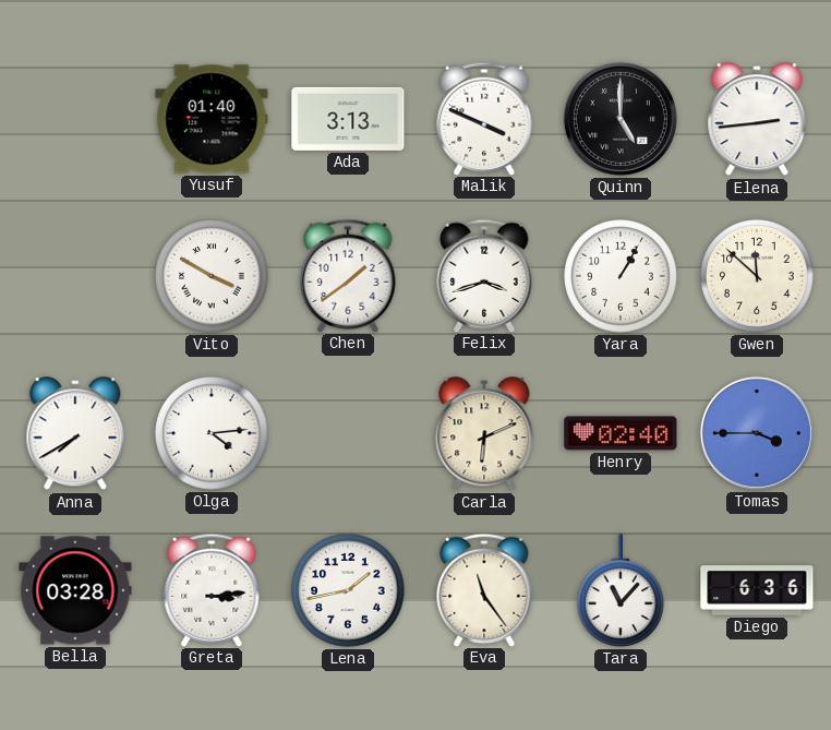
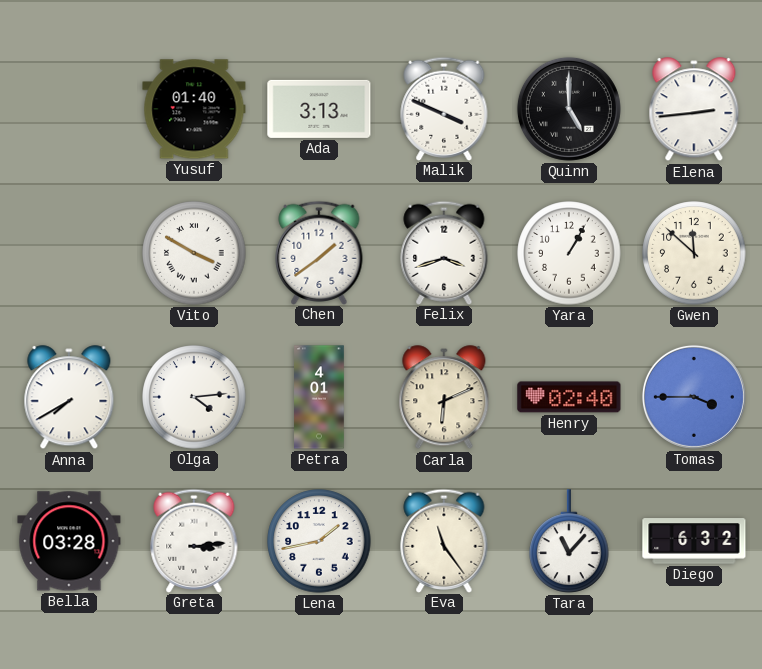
Petra: none -> 4:01 (319, 397)
Diego: 6:36 -> 6:32 (694, 541)
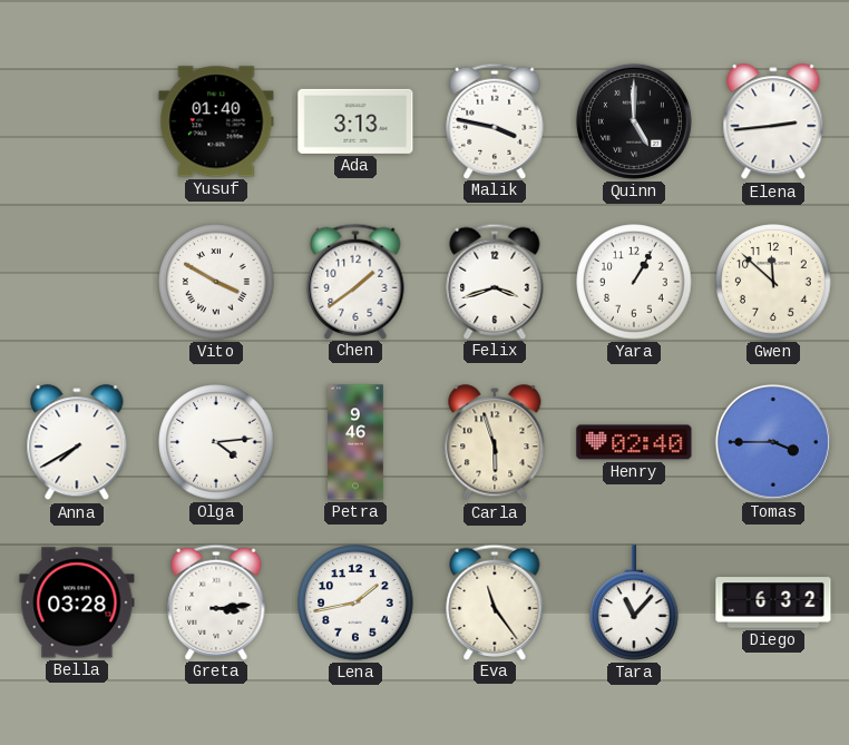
Malik: 3:49 -> 3:47 (495, 120)
Petra: 4:01 -> 9:46 (355, 442)
Carla: 6:11 -> 5:57 (495, 443)
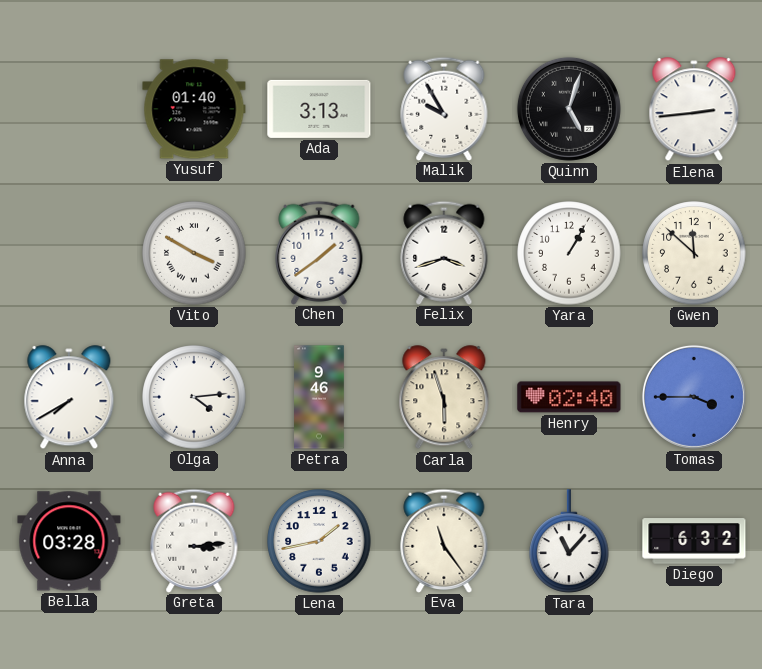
Malik: 3:47 -> 9:55 (444, 108)
Quinn: 5:00 -> 5:03 (569, 109)
